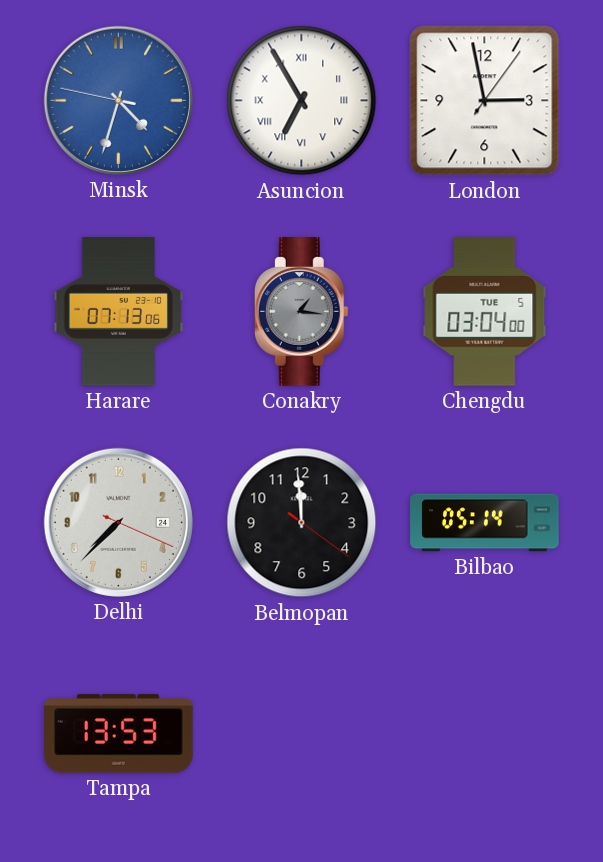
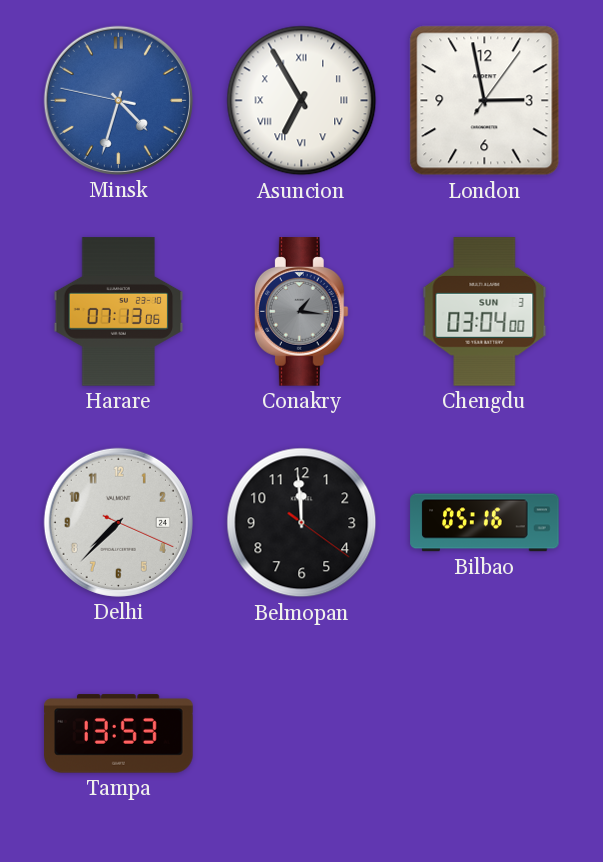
Chengdu date: TUE 5 -> SUN 3 (485, 312)
Bilbao: 05:14 -> 05:16 (485, 523)
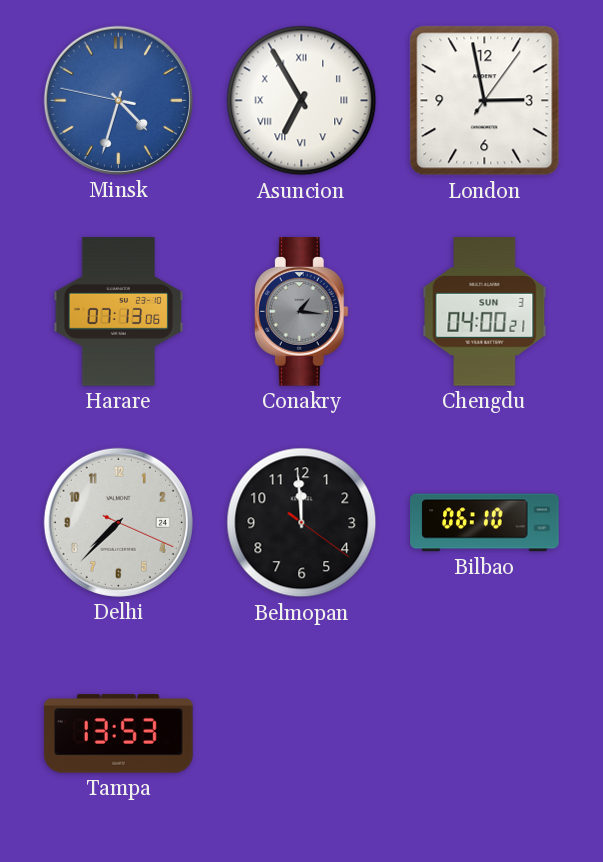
Chengdu: 03:04 -> 04:00 (485, 312)
Bilbao: 05:16 -> 06:10 (485, 523)
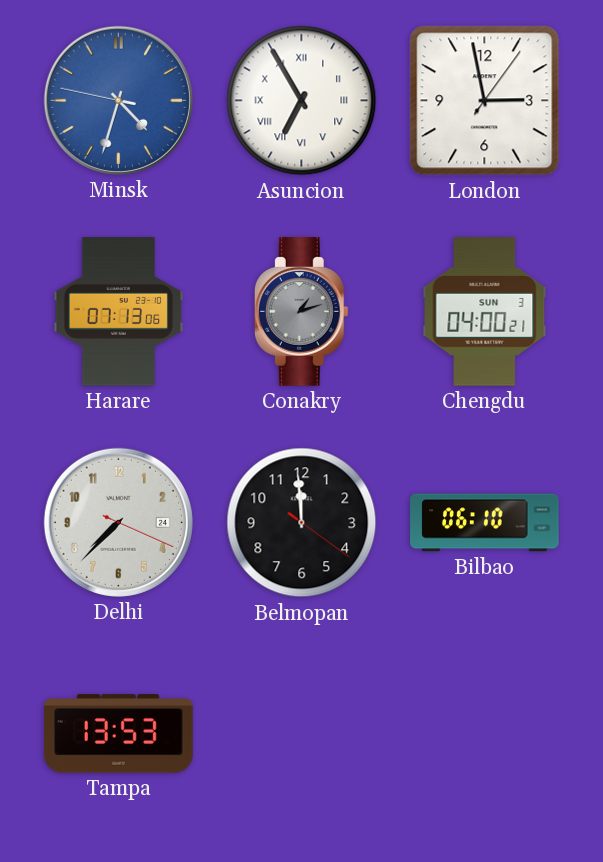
Conakry: 1:16 -> 1:12 (301, 312)
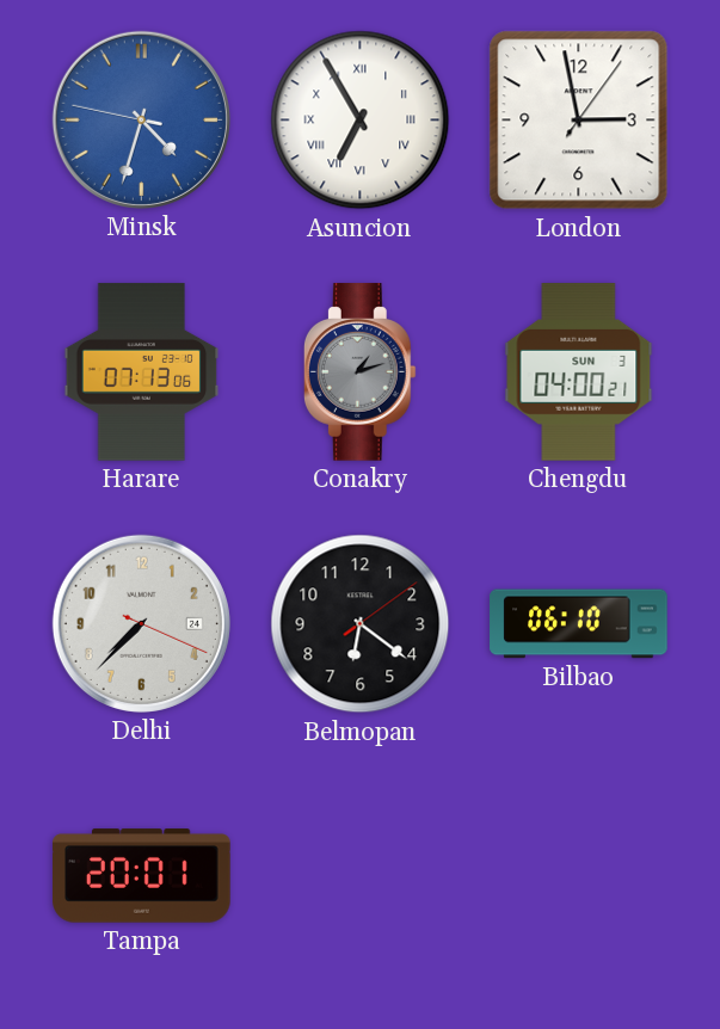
Belmopan: 11:59 -> 6:21 (361, 624)
Tampa: 13:53 -> 20:01 (142, 876)
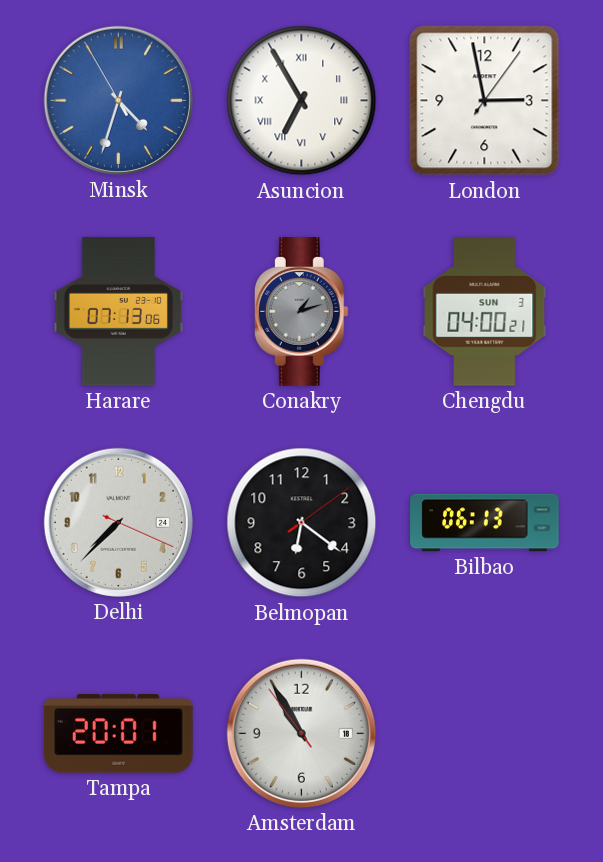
Minsk: 4:32:47 -> 4:32:55 (118, 100)
Bilbao: 06:10 -> 06:13 (485, 523)
Amsterdam: none -> 10:54 (301, 733)
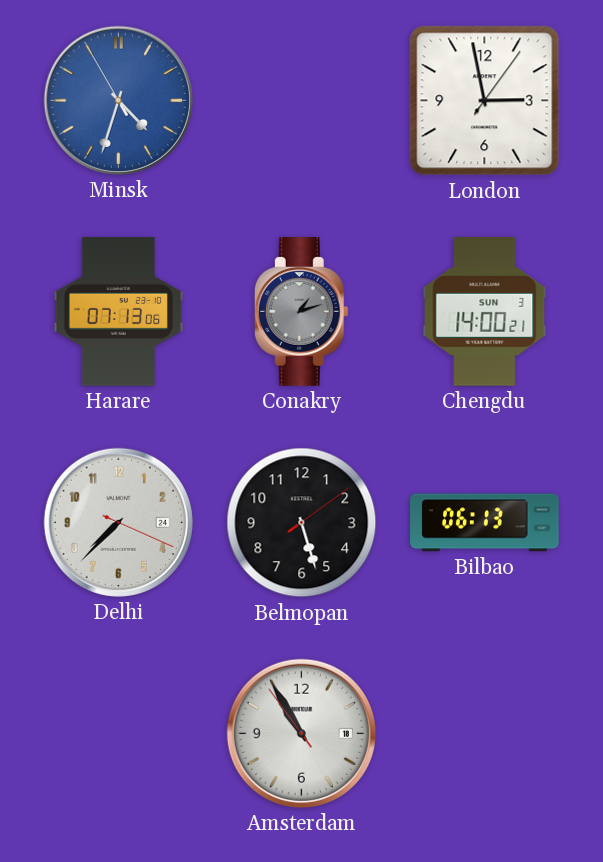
Asuncion: 6:55 -> none (302, 101)
Chengdu: 04:00 -> 14:00 (485, 312)
Belmopan: 6:21 -> 5:27 (302, 523)
Tampa: 20:01 -> none (119, 734)
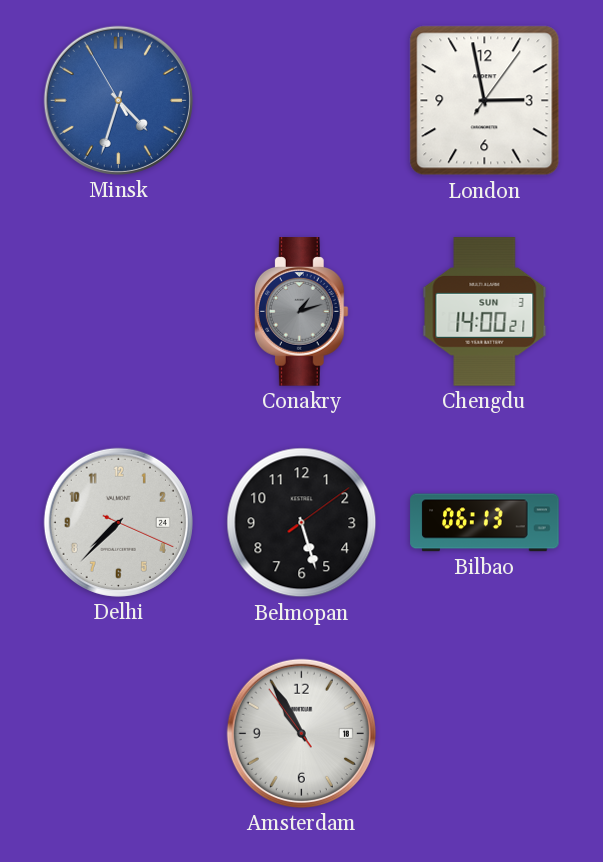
Harare: 07:13 -> none (119, 312)
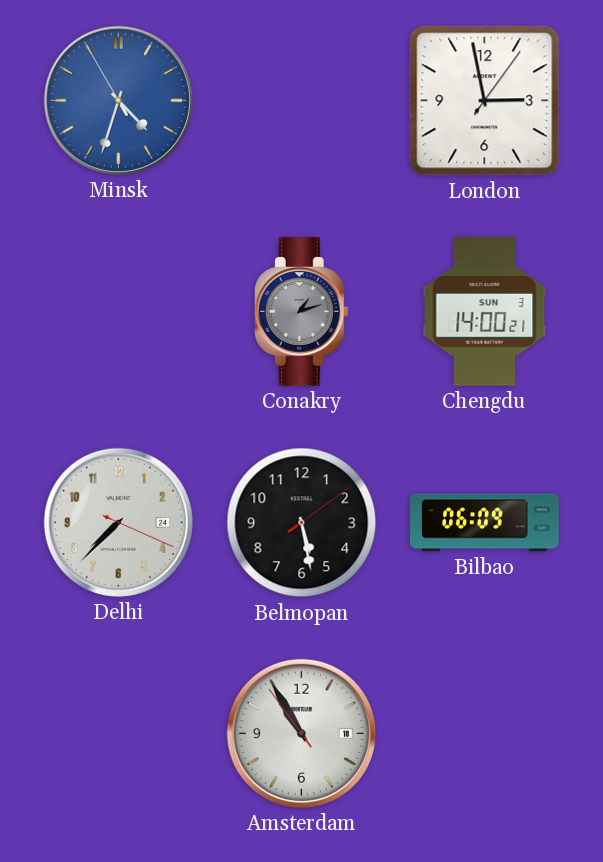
Belmopan: 5:27 -> 5:28 (302, 523)
Bilbao: 06:13 -> 06:09 (485, 523)
